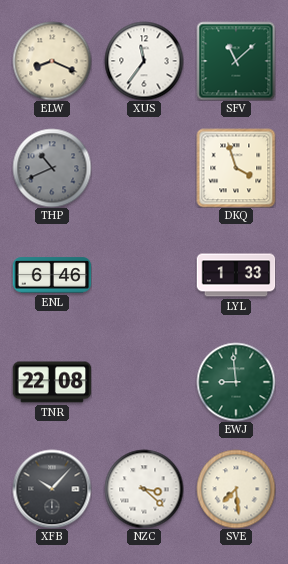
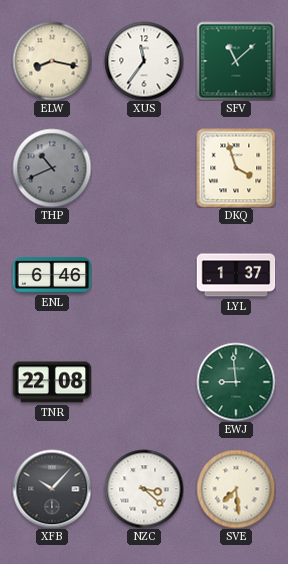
ELW: 8:19 -> 8:17 (52, 61)
LYL: 1:33 -> 1:37 (236, 275)
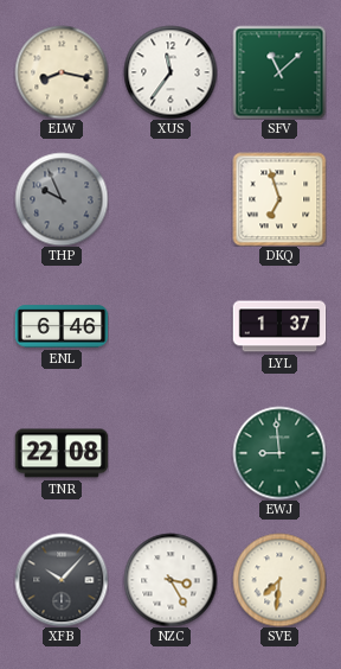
THP: 10:41 -> 9:56 (62, 199)
DKQ: 3:57 -> 6:57 (279, 199)
NZC: 3:22 -> 3:25 (170, 580)
SVE: 7:29 -> 7:31 (279, 580)
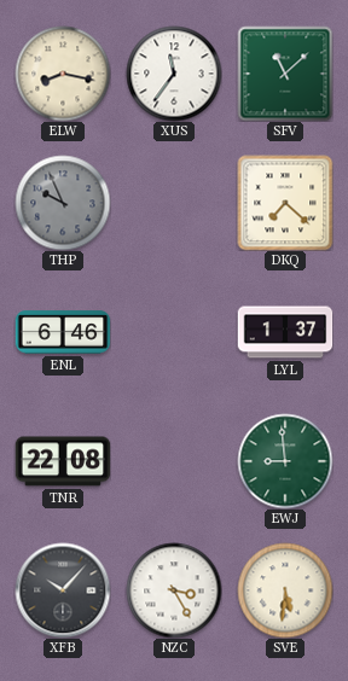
DKQ: 6:57 -> 7:22 (285, 203)
SVE: 7:31 -> 5:31 (285, 590)
